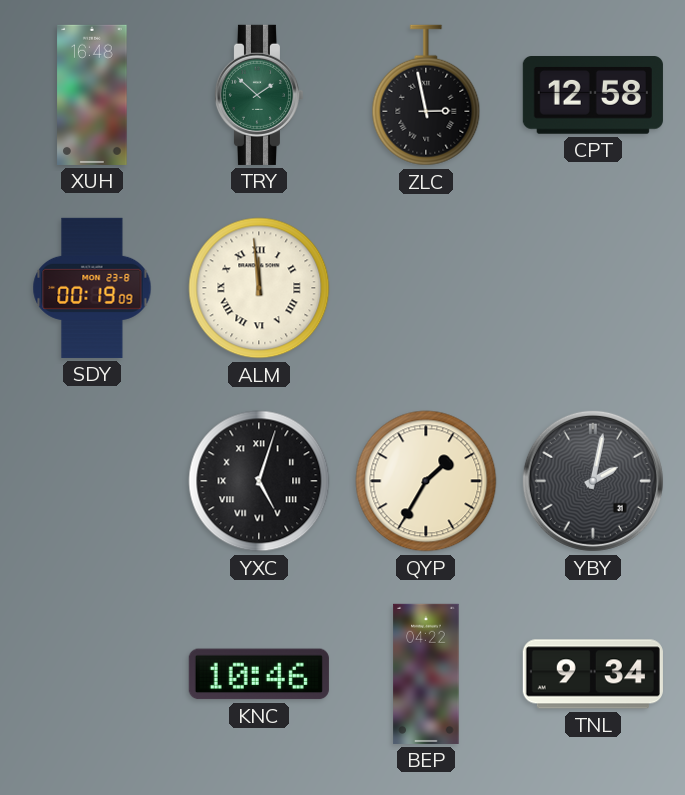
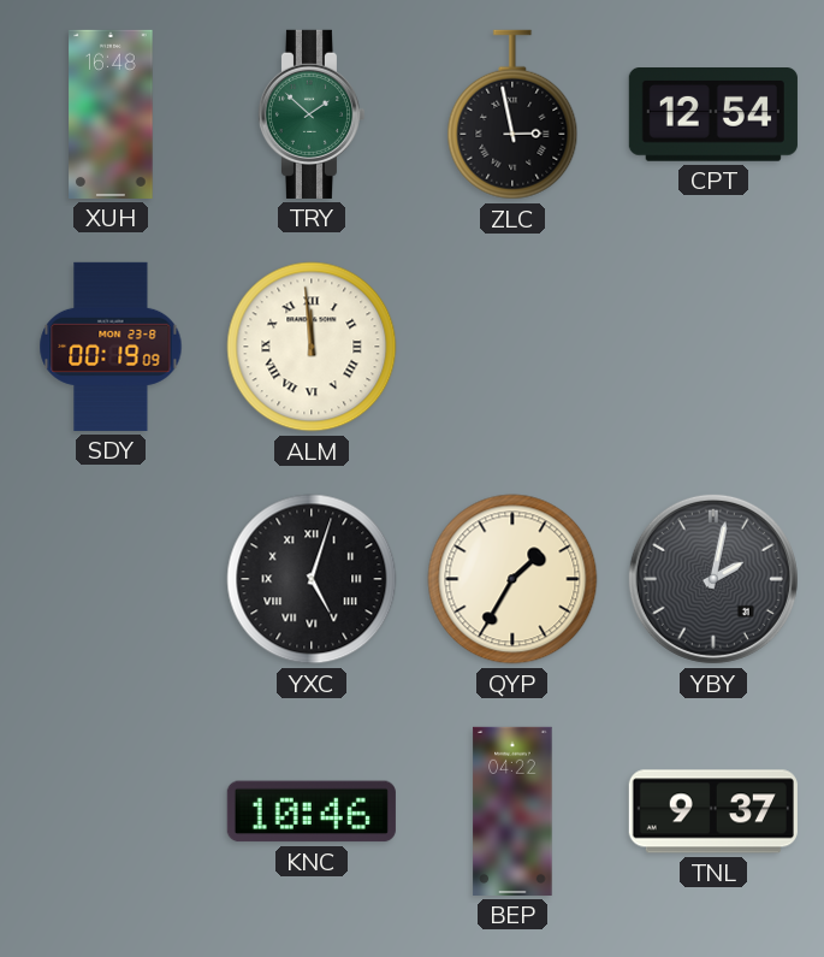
CPT: 12:58 -> 12:54 (713, 116)
TNL: 9:34 -> 9:37 (713, 811)
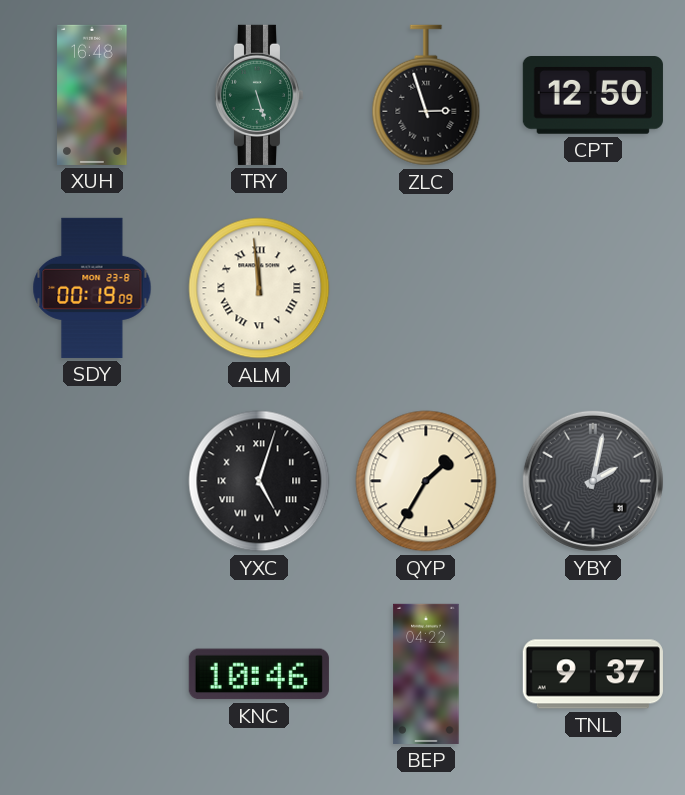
TRY: 1:52 -> 5:27 (258, 95)
ZLC: 2:58 -> 2:57 (426, 95)
CPT: 12:54 -> 12:50 (593, 96)
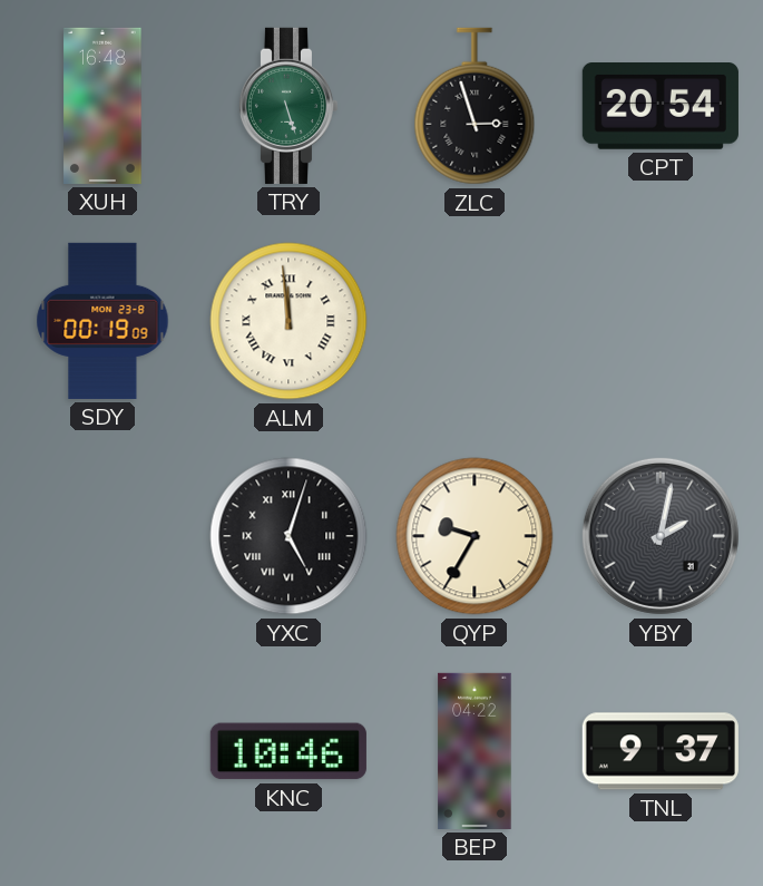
CPT: 12:50 -> 20:54 (661, 107)
QYP: 1:35 -> 9:35 (475, 536)
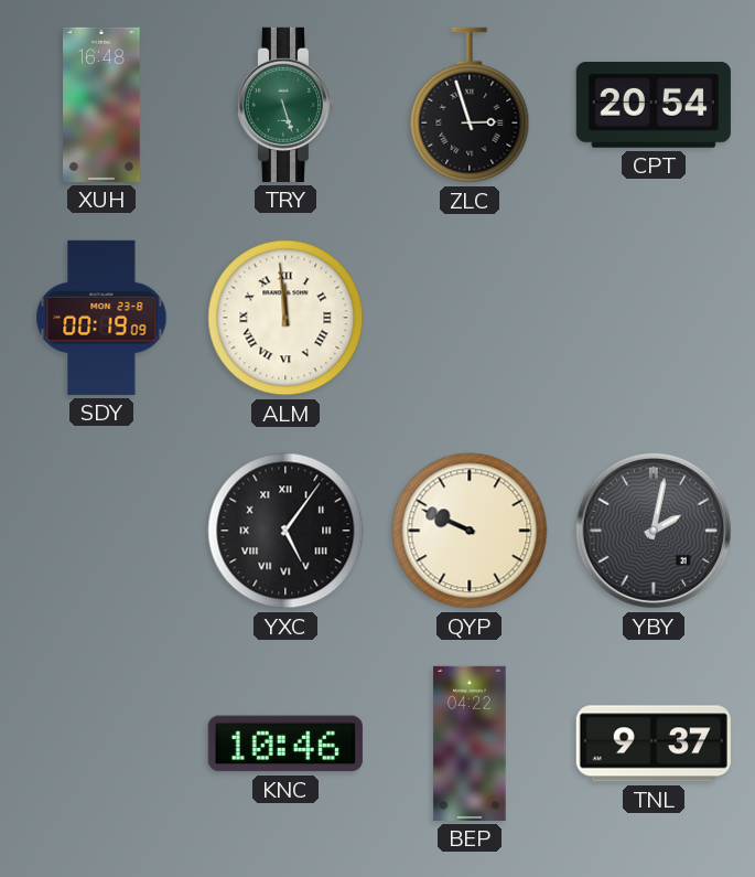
YXC: 5:03 -> 5:06 (285, 531)
QYP: 9:35 -> 9:49 (470, 531)
